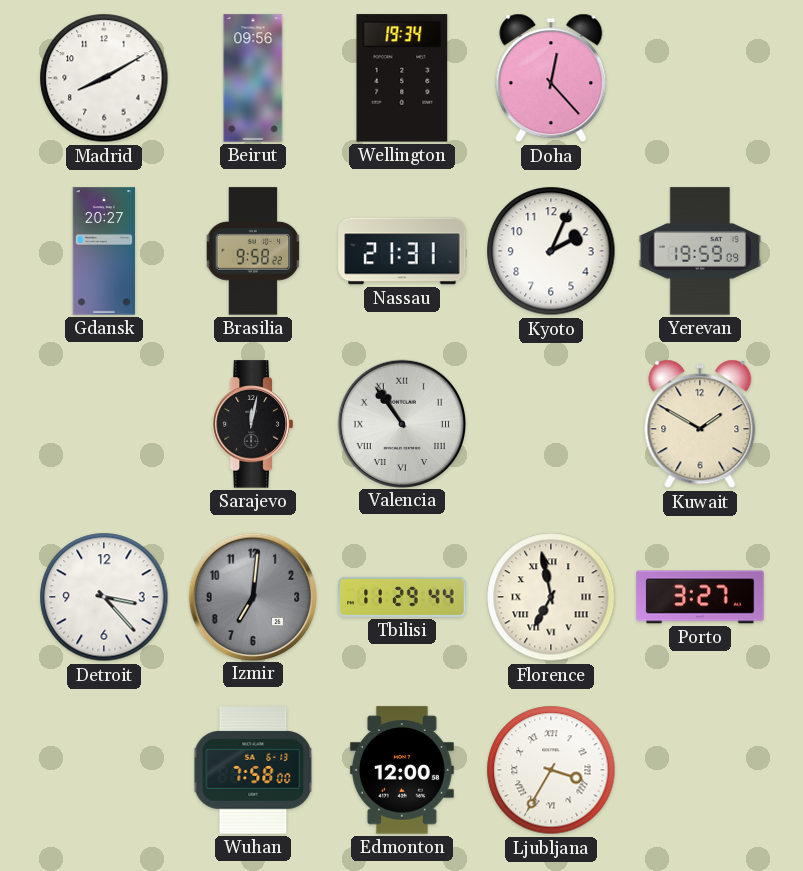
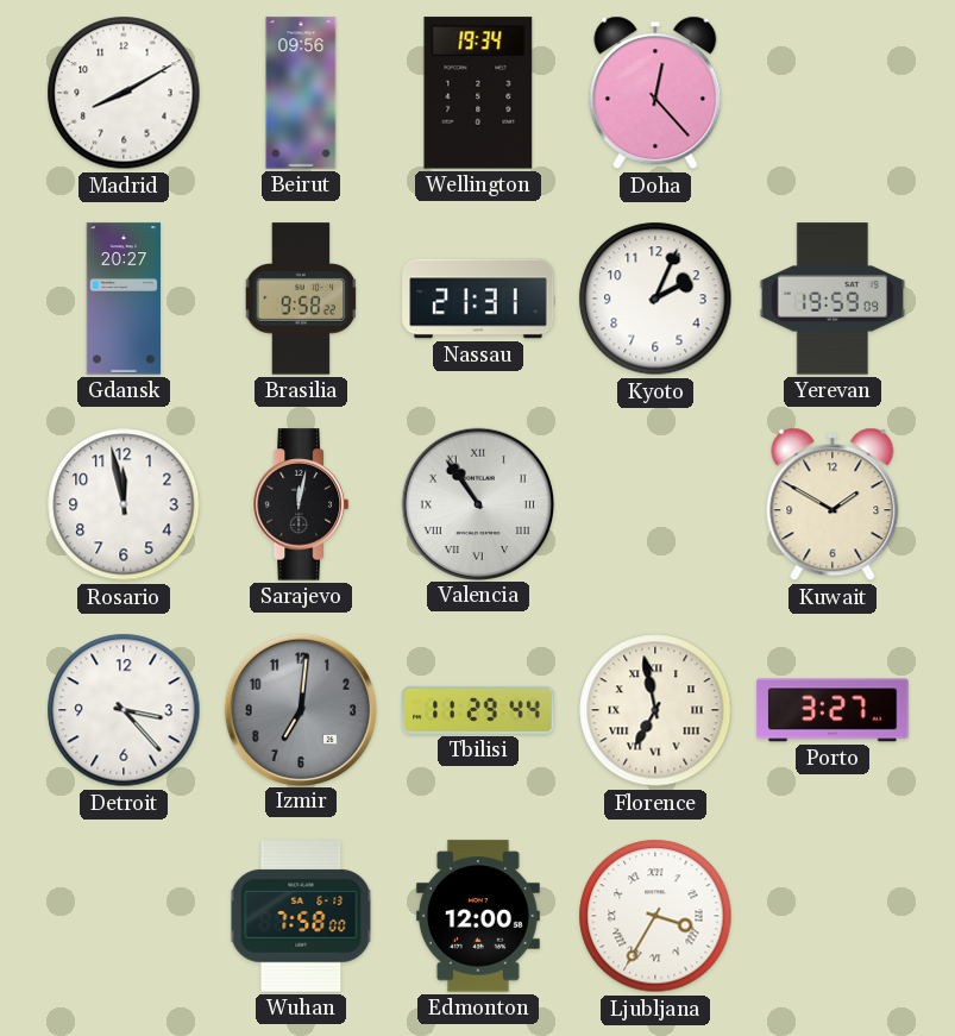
Rosario: none -> 11:58 (124, 504)
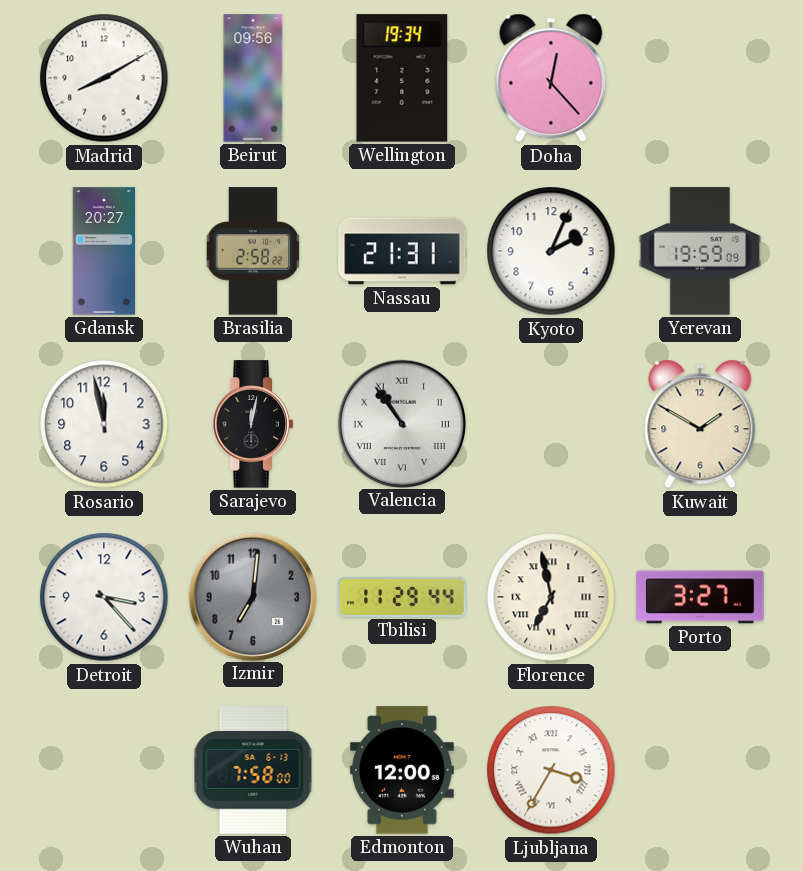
Brasilia: 9:58 -> 2:58 (253, 251)
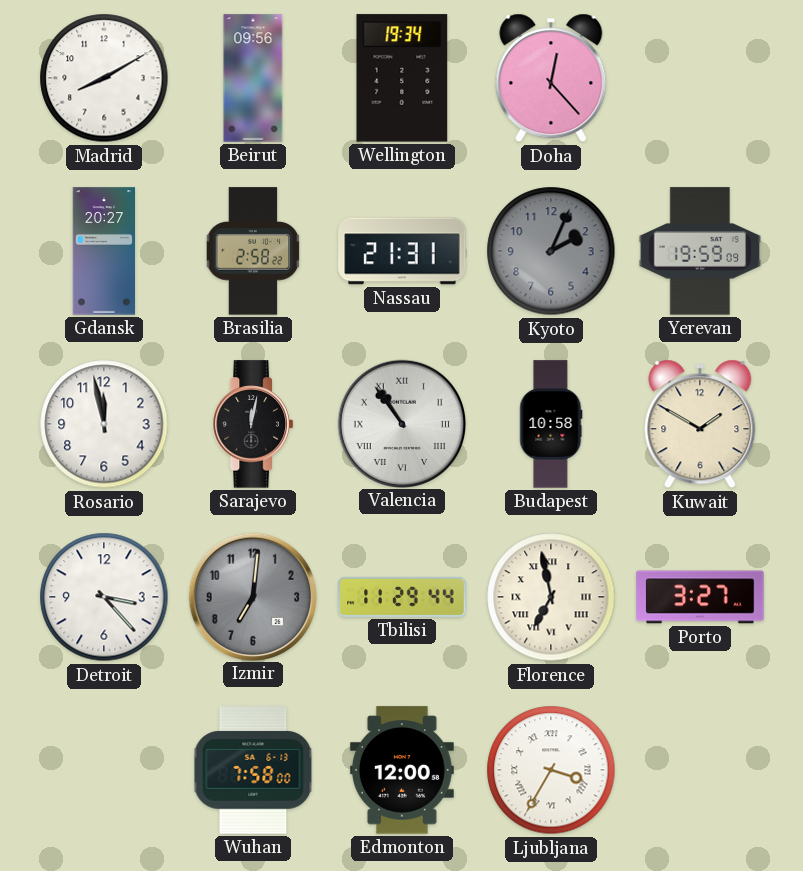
Kyoto dial: white -> grey (551, 251)
Budapest: none -> 10:58 (551, 424)
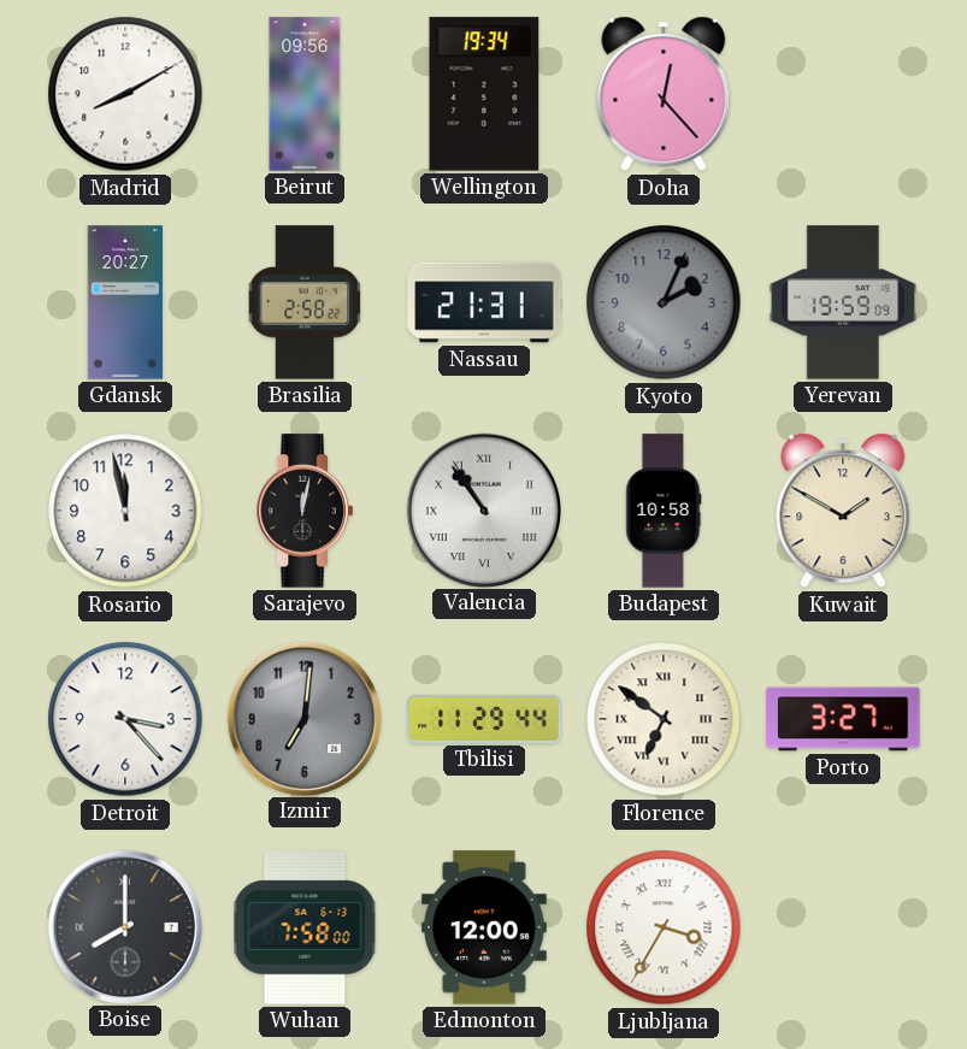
Florence: 6:58 -> 6:51 (664, 719)
Boise: none -> 8:00 (124, 926)
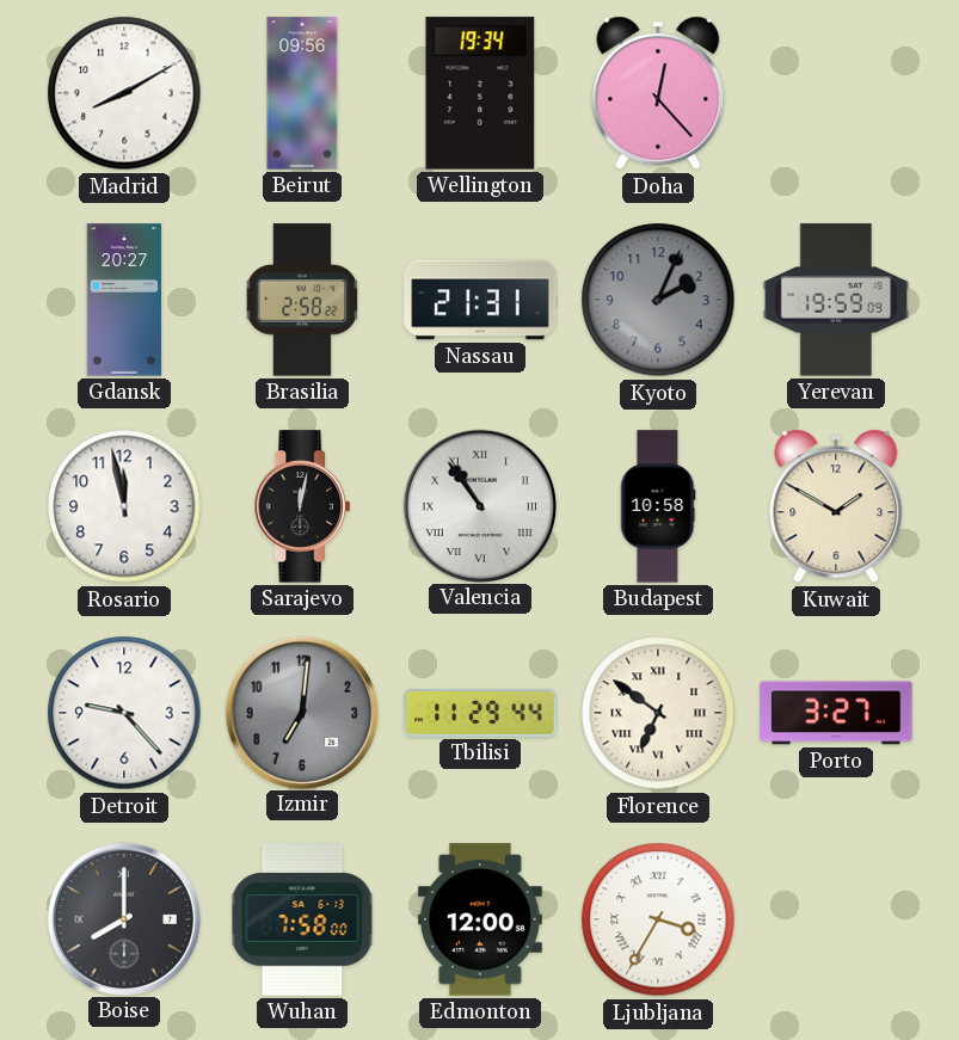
Detroit: 3:23 -> 9:23 (124, 713)
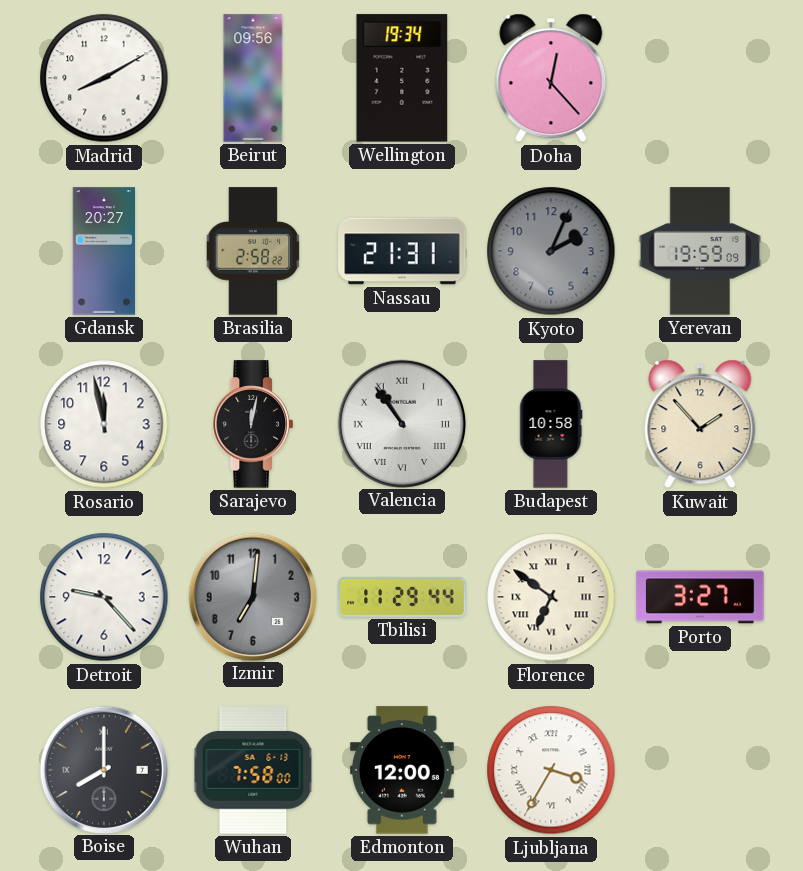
Kuwait: 1:50 -> 1:53 (700, 424)
